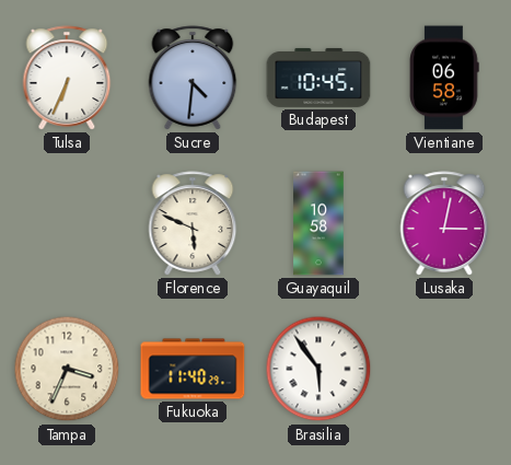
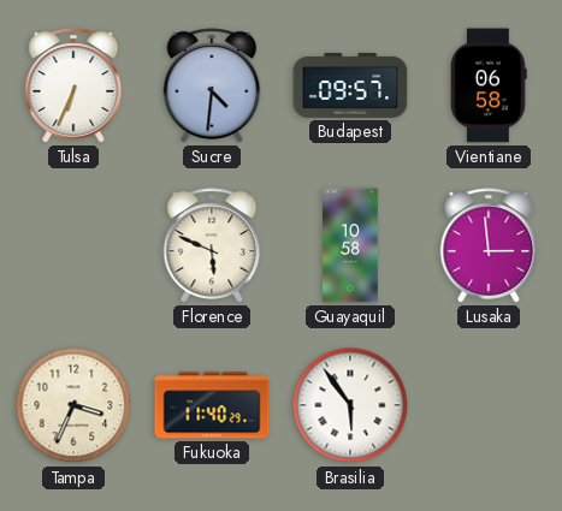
Budapest: 10:45 -> 09:57 (350, 85)
Lusaka: 3:02 -> 2:59 (489, 245)
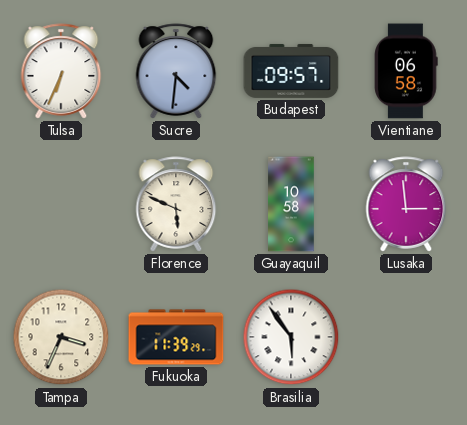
Fukuoka: 11:40 -> 11:39 (176, 337)
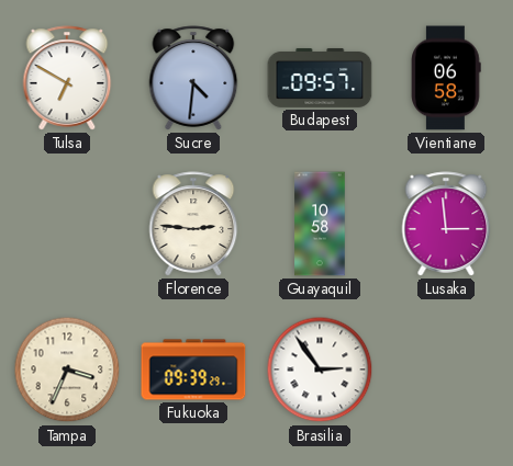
Tulsa: 6:34 -> 6:50 (67, 78)
Florence: 5:49 -> 2:46 (193, 224)
Fukuoka: 11:39 -> 09:39 (193, 370)
Brasilia: 5:54 -> 2:54 (320, 370)
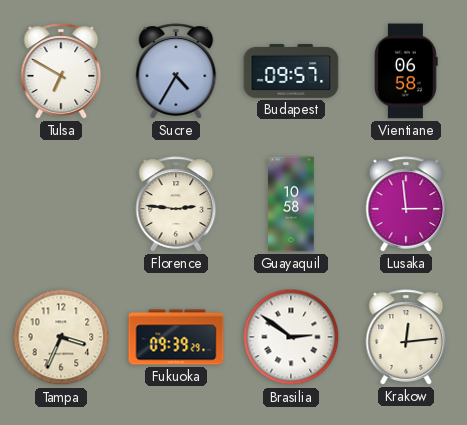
Sucre: 4:31 -> 4:35 (176, 71)
Brasilia: 2:54 -> 2:51 (291, 337)
Krakow: none -> 12:14 (406, 337)
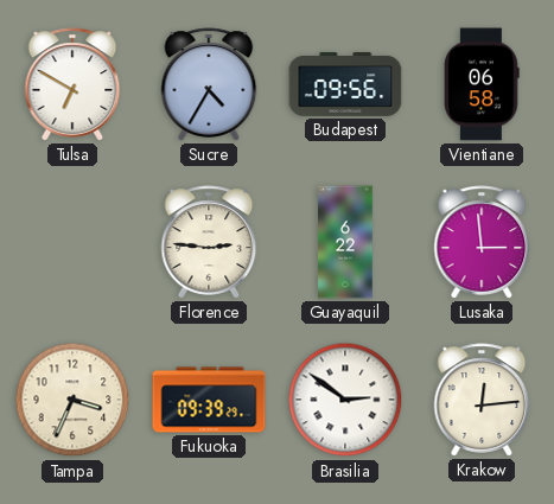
Budapest: 09:57 -> 09:56 (345, 84)
Guayaquil: 10:58 -> 6:22 (345, 242)
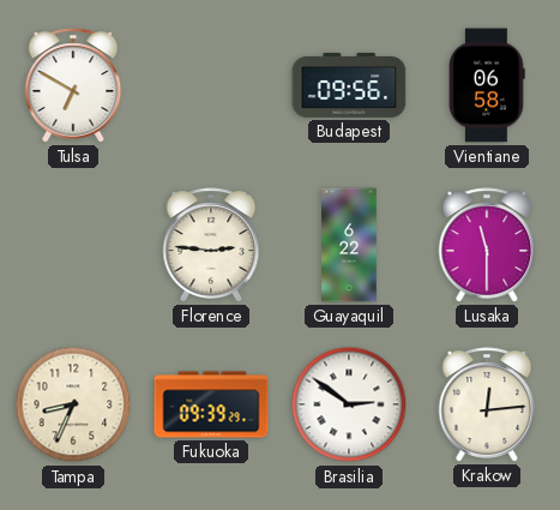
Sucre: 4:35 -> none (209, 84)
Lusaka: 2:59 -> 11:30 (487, 245)
Tampa: 3:34 -> 8:34 (73, 404)
